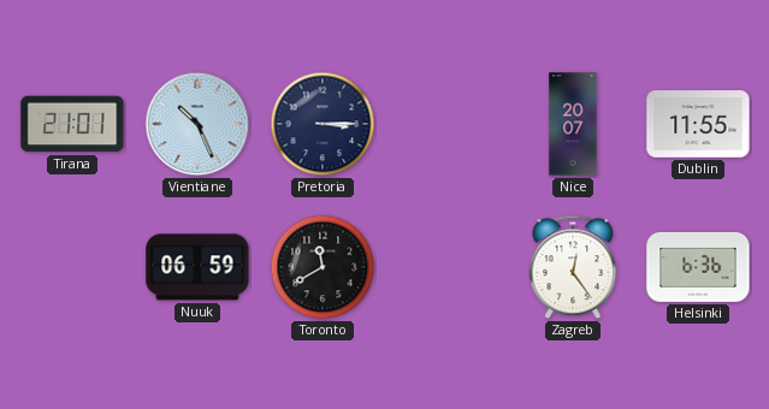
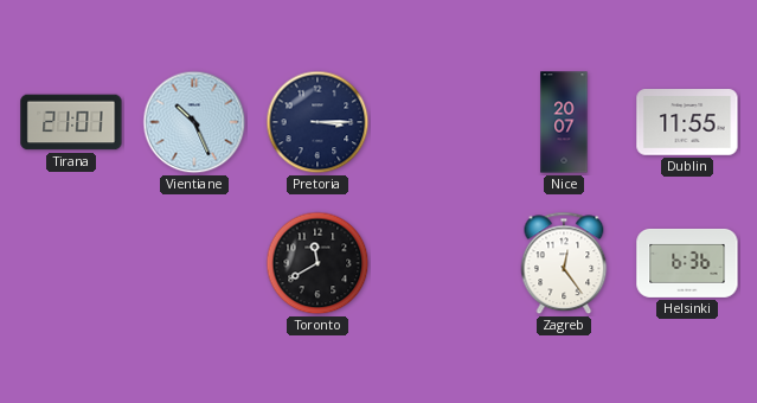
Nuuk: 06:59 -> none (197, 267)
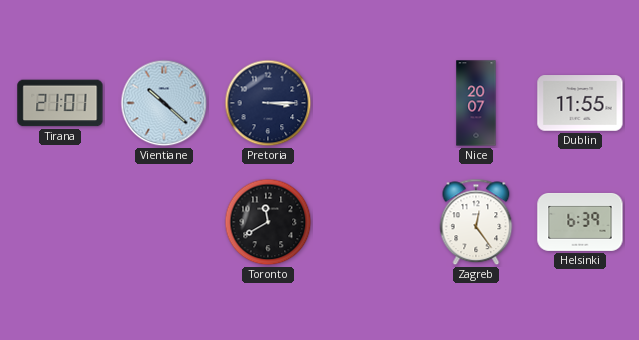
Vientiane: 10:26 -> 10:22 (164, 103)
Helsinki: 6:36 -> 6:39 (580, 222)
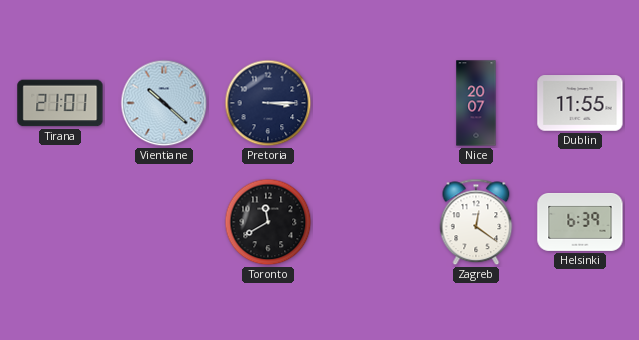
Zagreb: 12:24 -> 12:21 (476, 222)
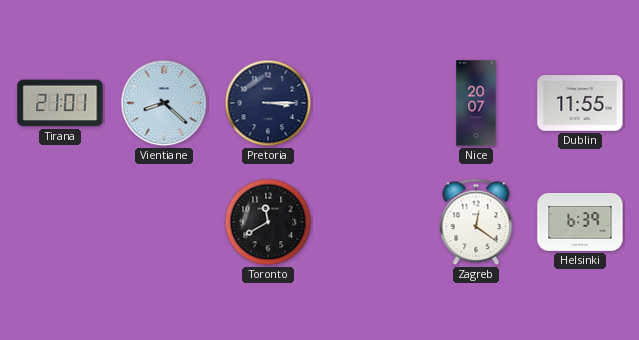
Vientiane: 10:22 -> 8:22 (164, 103)
